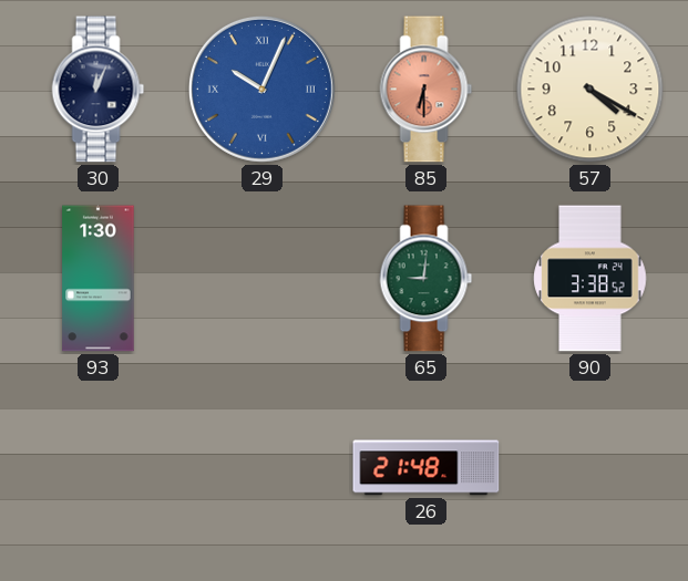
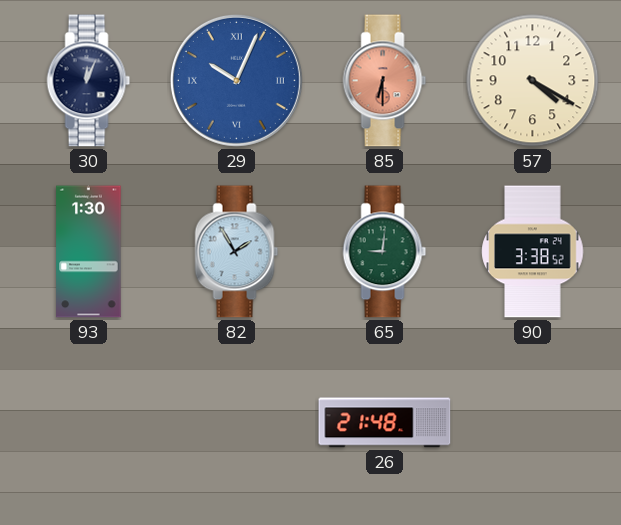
82: none -> 1:55 (237, 252)
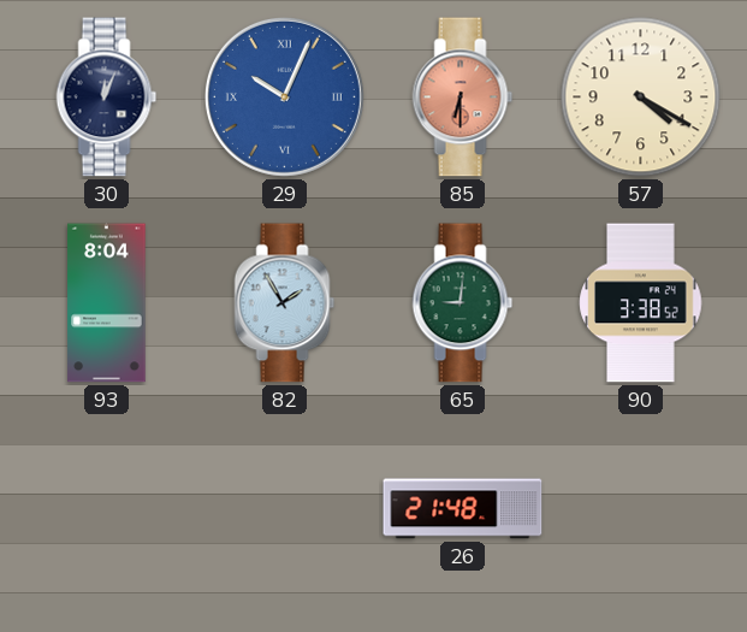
93: 1:30 -> 8:04 (107, 303)
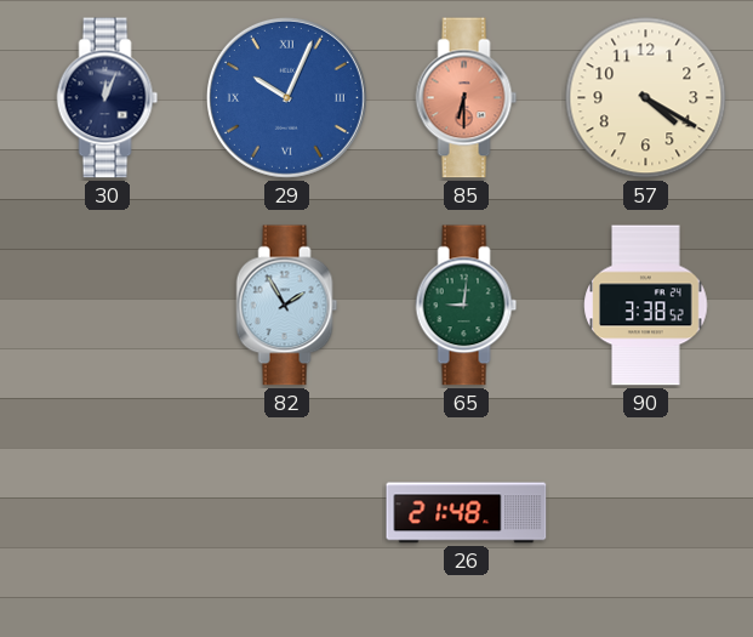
93: 8:04 -> none (107, 303)
